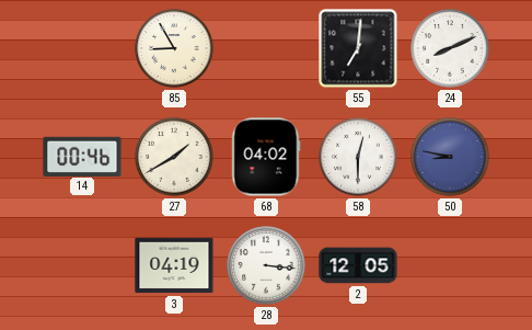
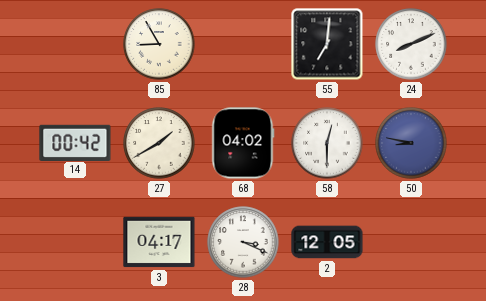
14: 00:46 -> 00:42 (75, 142)
3: 04:19 -> 04:17 (159, 242)
28: 3:16 -> 3:19 (243, 242)
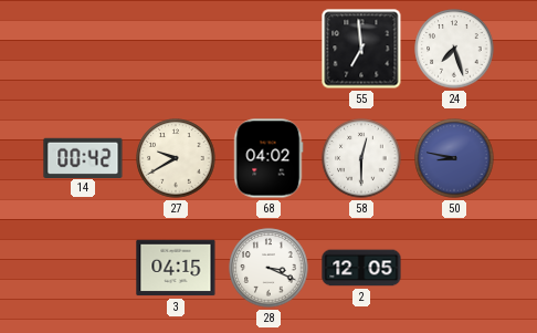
85: 8:55 -> none (159, 44)
55: 7:01 -> 6:59 (361, 49)
24: 8:11 -> 7:27 (454, 49)
27: 1:40 -> 9:40 (176, 158)
3: 04:17 -> 04:15 (176, 268)
